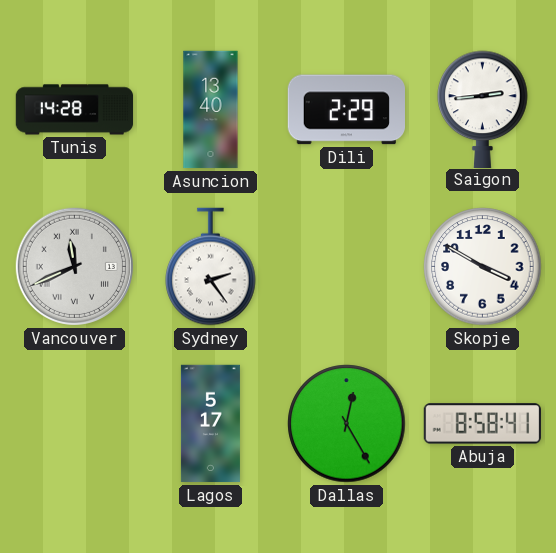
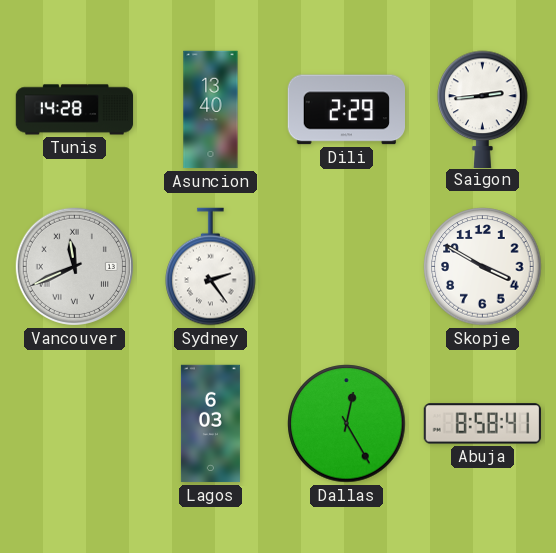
Lagos: 5:17 -> 6:03 (210, 424)
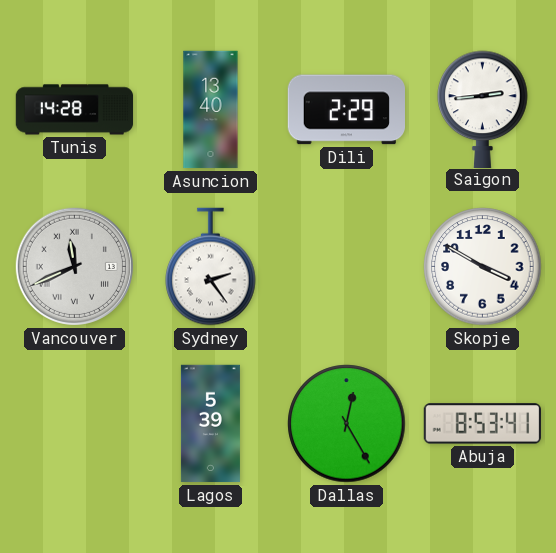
Lagos: 6:03 -> 5:39 (210, 424)
Abuja: 8:58 -> 8:53 (482, 424)
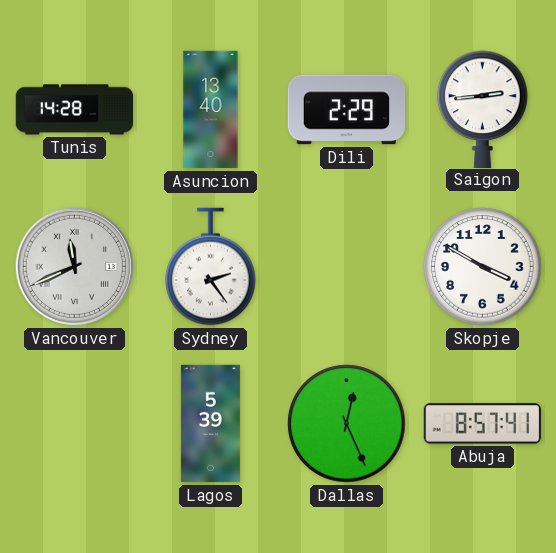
Dallas: 12:25 -> 12:26 (347, 424)
Abuja: 8:53 -> 8:57 (482, 424)
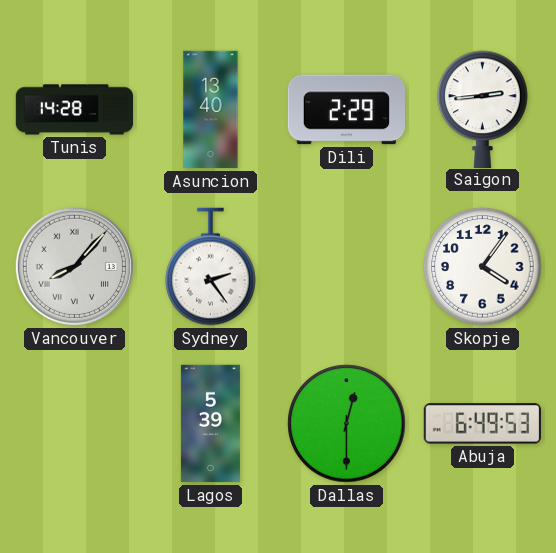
Vancouver: 11:41 -> 8:07 (74, 266)
Skopje: 3:50 -> 4:06 (483, 267)
Dallas: 12:26 -> 12:30 (347, 424)
Abuja: 8:57 -> 6:49 (482, 424)
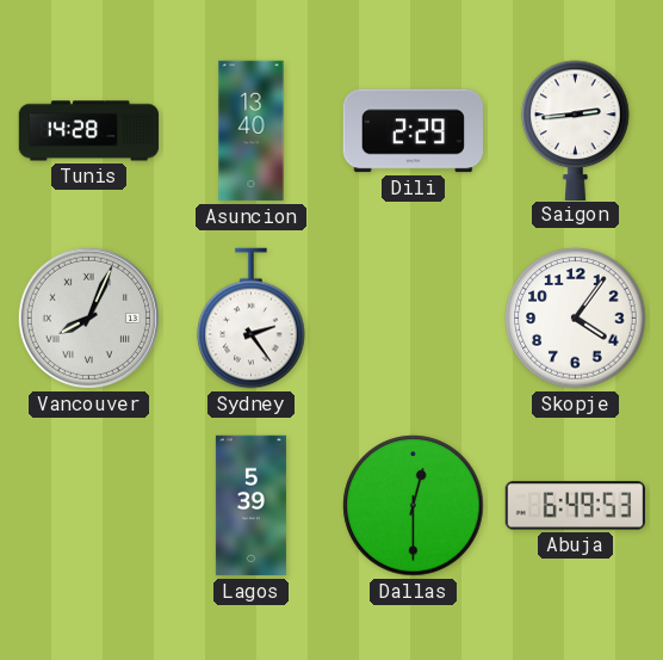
Vancouver: 8:07 -> 8:04 (88, 317)
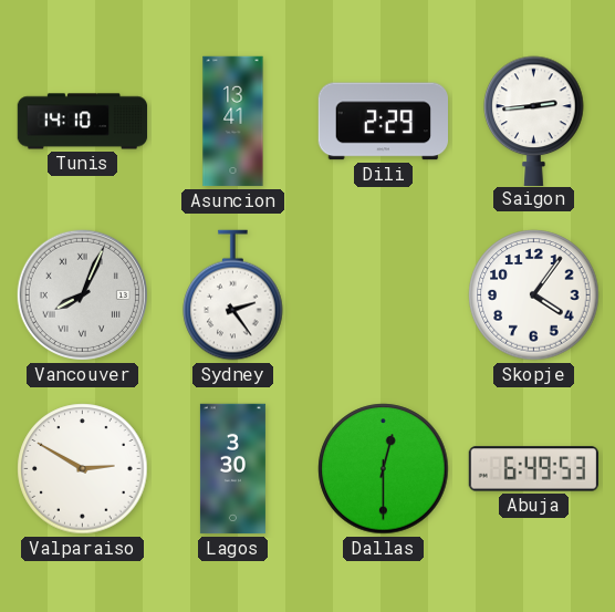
Tunis: 14:28 -> 14:10 (83, 122)
Asuncion: 13:40 -> 13:41 (233, 122)
Valparaiso: none -> 2:50 (83, 469)
Lagos: 5:39 -> 3:30 (232, 469)
